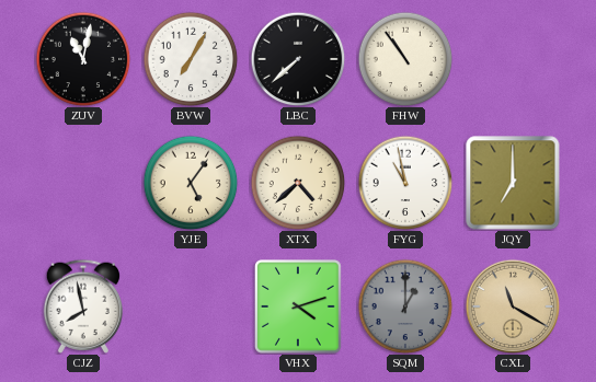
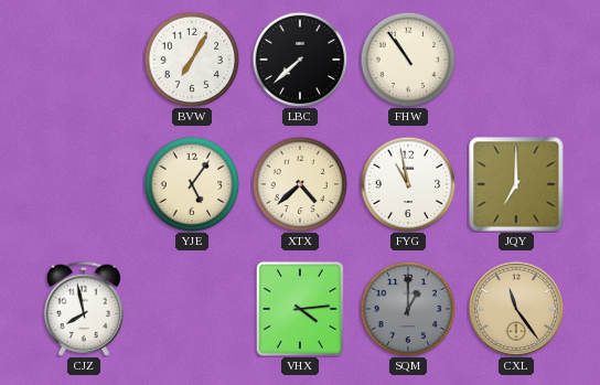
ZUV: 11:02 -> none (83, 59)
VHX: 4:12 -> 4:14 (300, 310)
CXL: 11:20 -> 11:24 (516, 309)
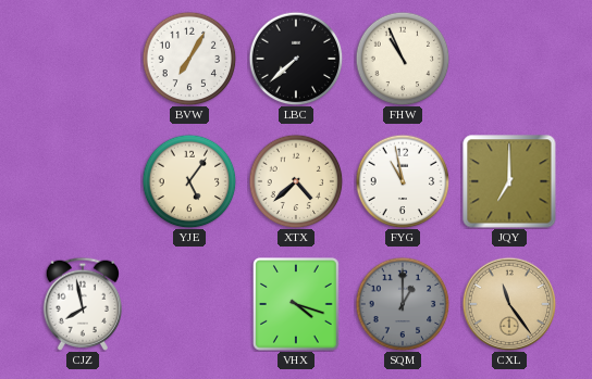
FHW: 10:54 -> 10:56 (403, 59)
VHX: 4:14 -> 4:18 (296, 305)
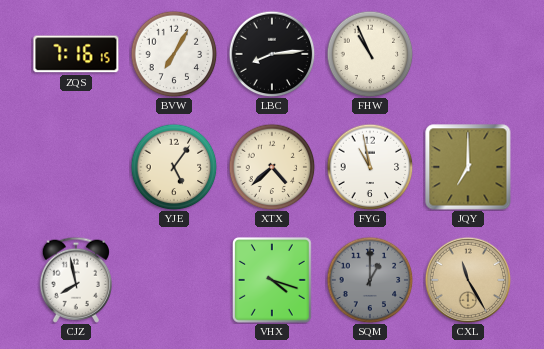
ZQS: none -> 7:16 (76, 54)
LBC: 7:38 -> 8:14 (272, 54)
CXL: 11:24 -> 11:25 (468, 280)
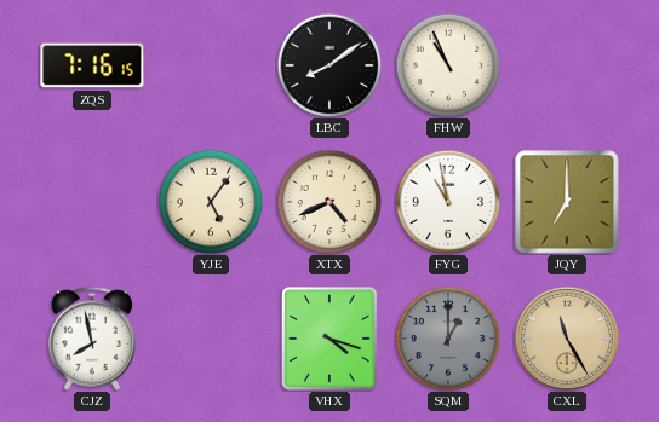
BVW: 7:05 -> none (174, 54)
LBC: 8:14 -> 8:09 (329, 65)
XTX: 4:38 -> 4:41 (329, 202)
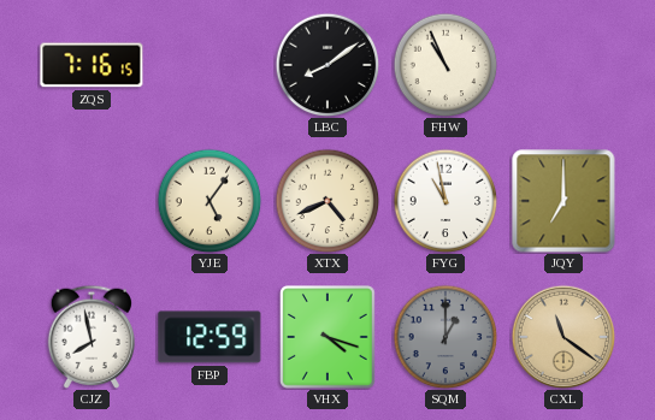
FBP: none -> 12:59 (210, 337)
CXL: 11:25 -> 11:21 (563, 337)
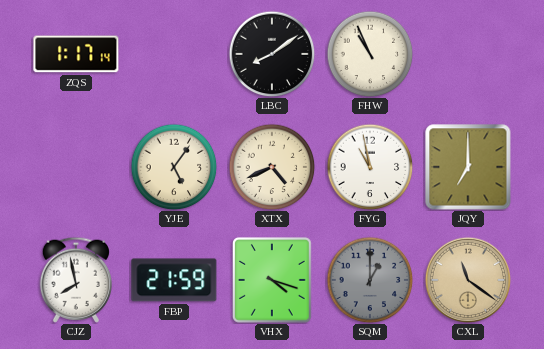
ZQS: 7:16 -> 1:17 (76, 54)
FBP: 12:59 -> 21:59 (174, 280)
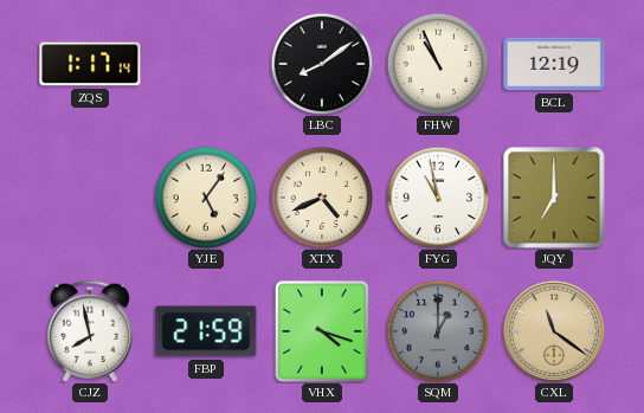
BCL: none -> 12:19 (554, 64)
